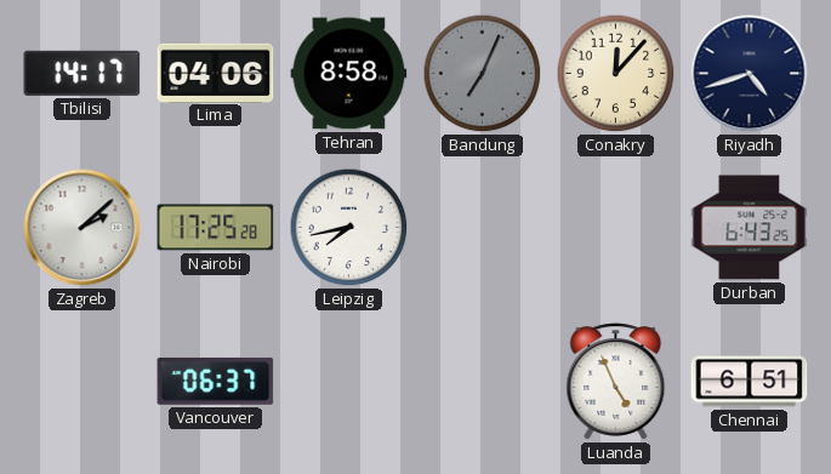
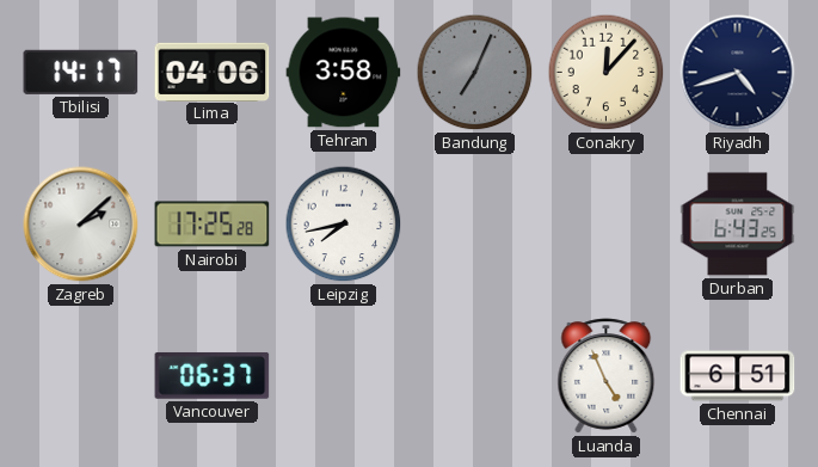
Tehran: 8:58 -> 3:58 (344, 73)
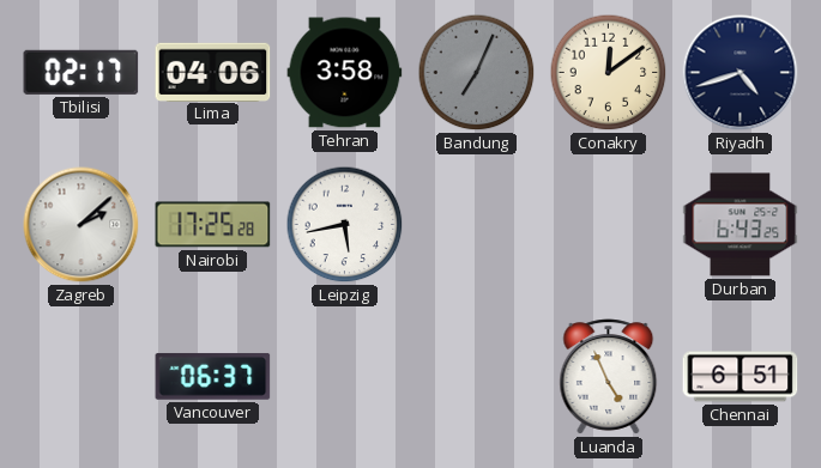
Tbilisi: 14:17 -> 02:17 (82, 72)
Conakry: 12:07 -> 12:09 (609, 73)
Leipzig: 7:43 -> 5:43 (345, 225)
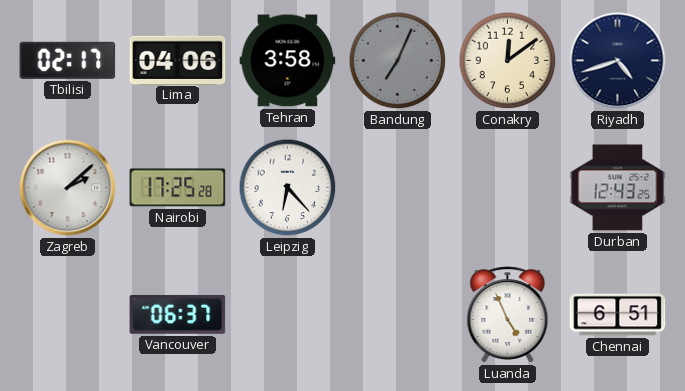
Leipzig: 5:43 -> 6:23 (288, 188)
Durban: 6:43 -> 12:43 (618, 188)
